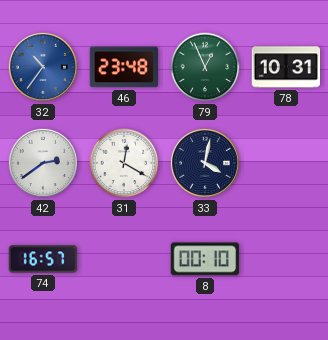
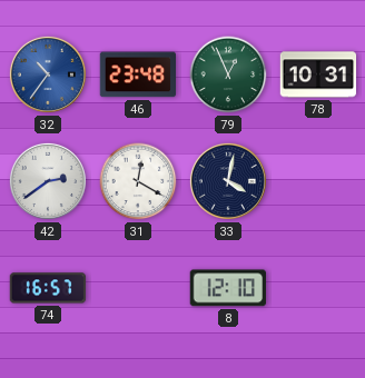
8: 00:10 -> 12:10 (227, 288)
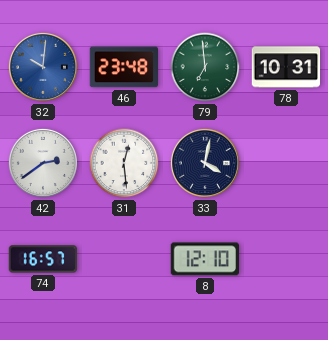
32: 10:36 -> 10:01 (43, 67)
79: 12:56 -> 6:59 (205, 67)
31: 12:20 -> 12:29 (124, 163)
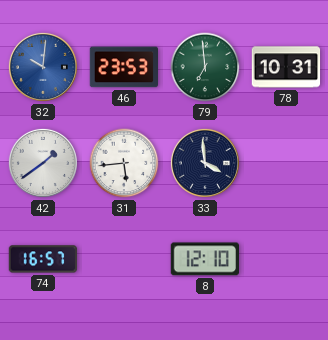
46: 23:48 -> 23:53 (124, 67)
42: 2:39 -> 1:39 (43, 163)
31: 12:29 -> 5:44 (124, 163)
33: 4:02 -> 3:59 (205, 163)
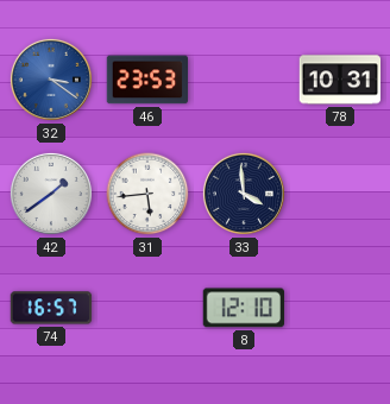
32: 10:01 -> 3:21 (51, 80)
79: 6:59 -> none (205, 67)
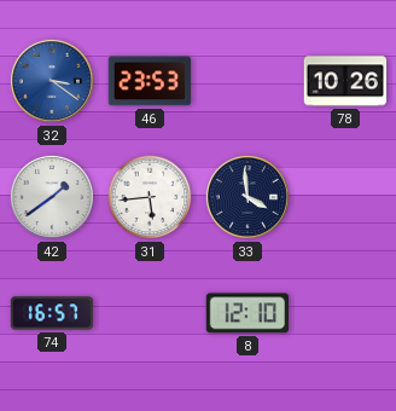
78: 10:31 -> 10:26 (345, 81)
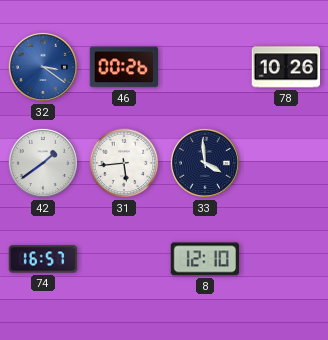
46: 23:53 -> 00:26 (124, 67)
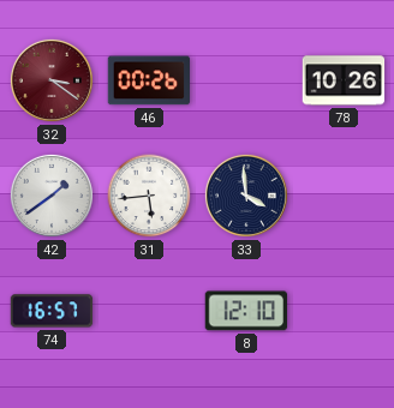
32 dial: blue -> burgundy (52, 80)
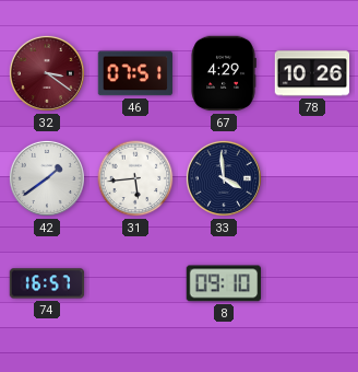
46: 00:26 -> 07:51 (135, 73)
67: none -> 4:29 (224, 73)
8: 12:10 -> 09:10 (223, 283)
